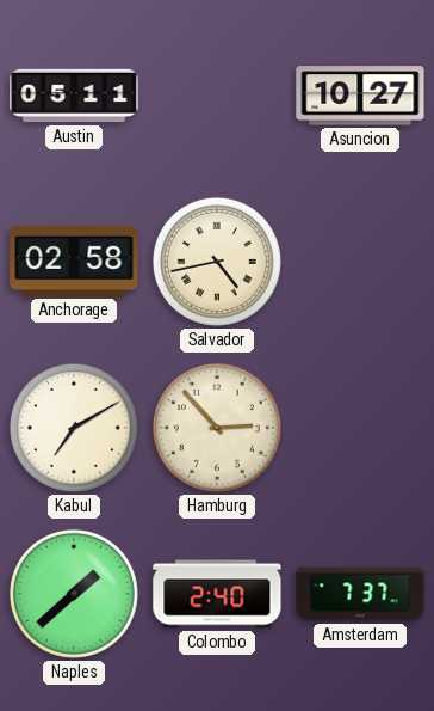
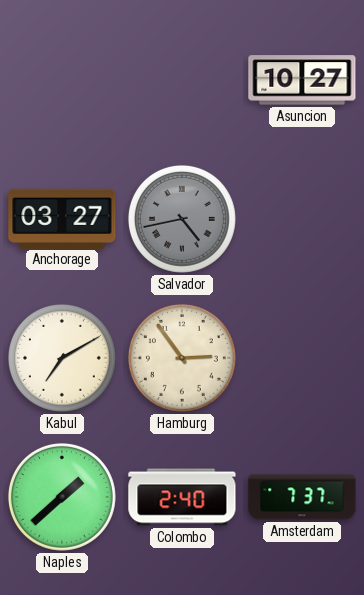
Austin: 05:11 -> none (74, 96)
Anchorage: 02:58 -> 03:27 (62, 218)
Salvador dial: cream -> grey (182, 219)
Hamburg: 2:53 -> 2:54 (182, 358)
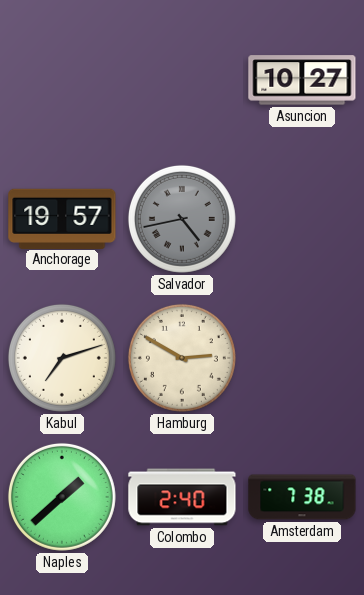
Anchorage: 03:27 -> 19:57 (62, 218)
Kabul: 7:10 -> 7:12 (62, 358)
Hamburg: 2:54 -> 2:50 (182, 358)
Amsterdam: 7:37 -> 7:38 (302, 497)
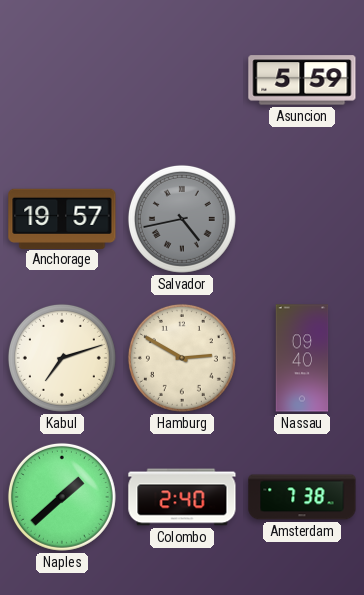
Asuncion: 10:27 -> 5:59 (302, 80)
Nassau: none -> 09:40 (302, 358)
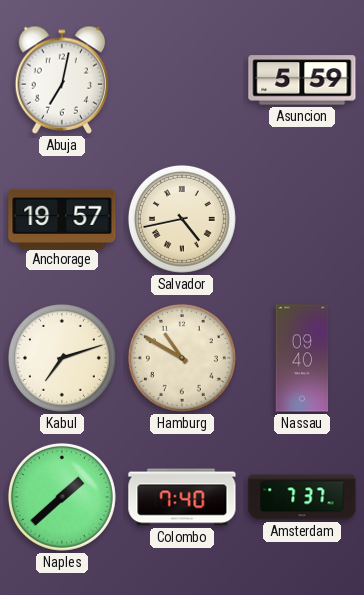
Abuja: none -> 7:02 (61, 80)
Salvador dial: grey -> cream (182, 219)
Hamburg: 2:50 -> 10:50 (182, 358)
Colombo: 2:40 -> 7:40 (182, 497)
Amsterdam: 7:38 -> 7:37 (302, 497)
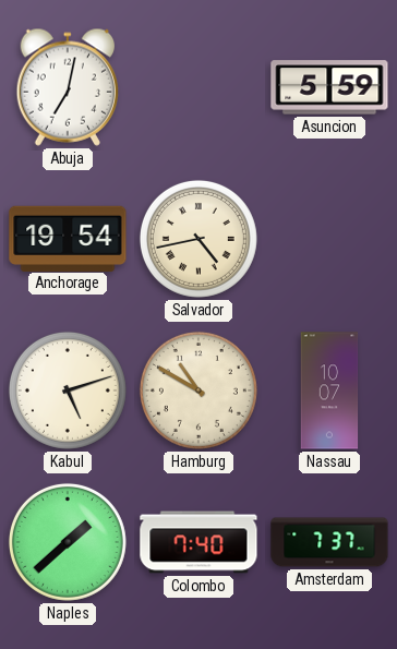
Anchorage: 19:57 -> 19:54 (68, 238)
Kabul: 7:12 -> 5:12 (68, 390)
Nassau: 09:40 -> 10:07 (329, 390)
